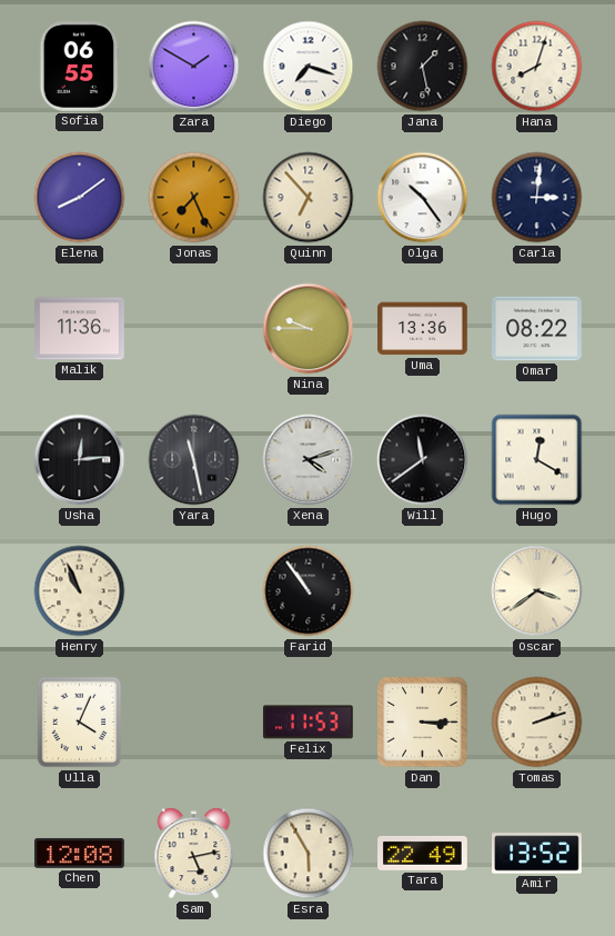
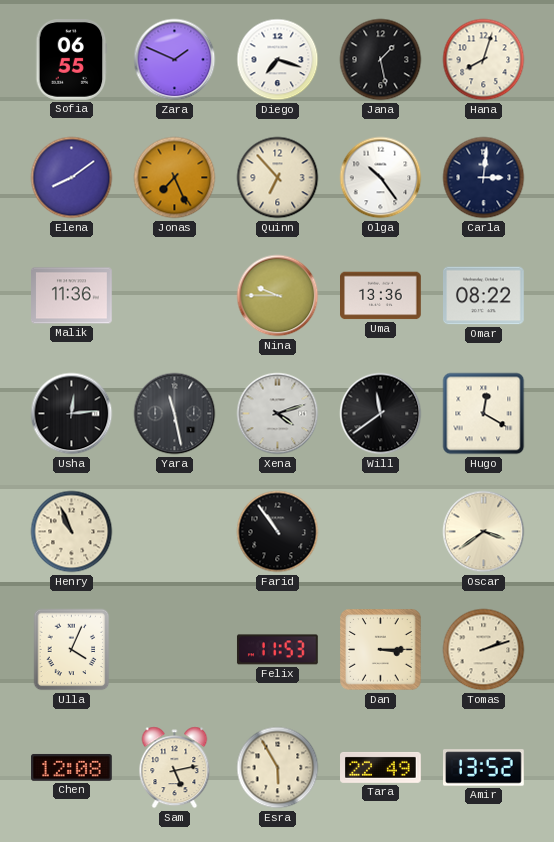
Zara: 1:50 -> 1:49 (175, 60)
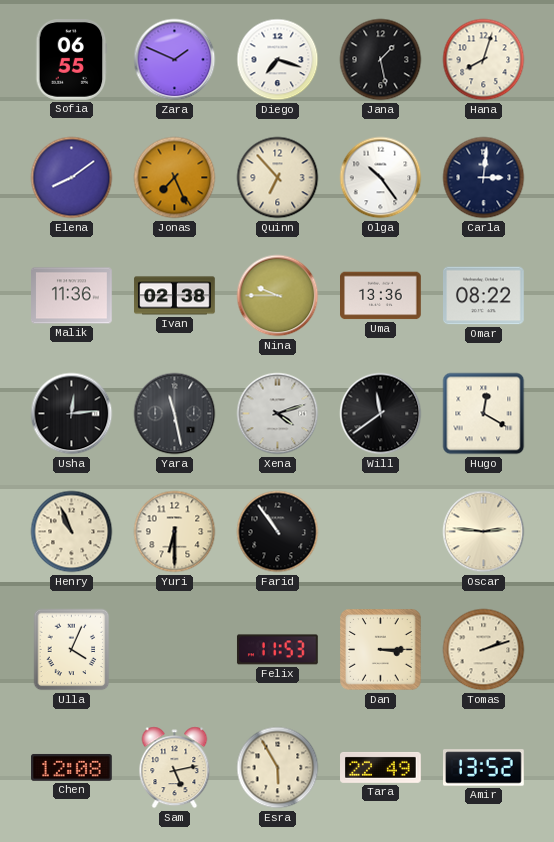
Ivan: none -> 02:38 (175, 296)
Yuri: none -> 6:30 (175, 532)
Oscar: 3:39 -> 2:46 (484, 532)
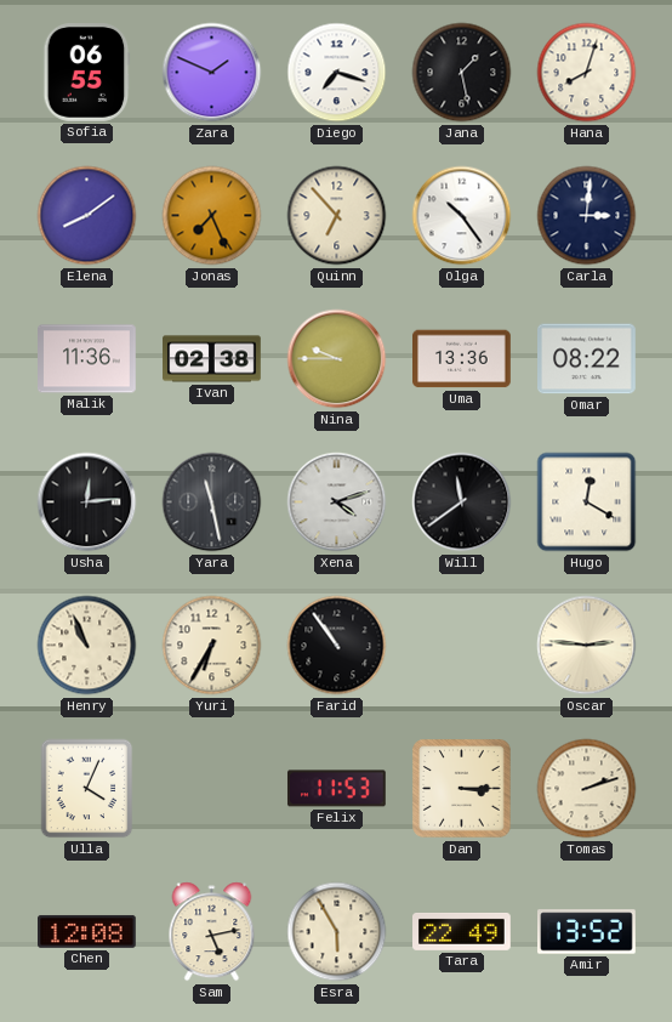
Yuri: 6:30 -> 6:35 (212, 646)
